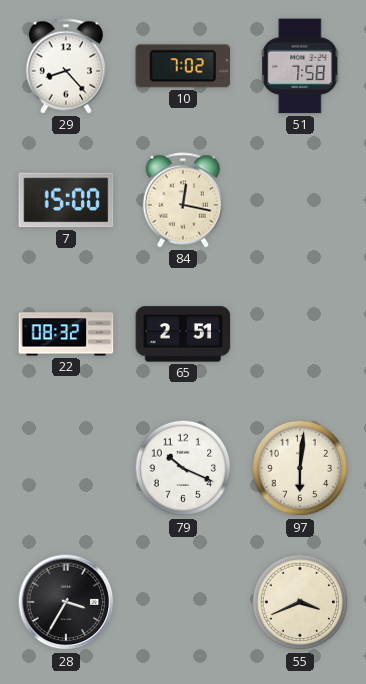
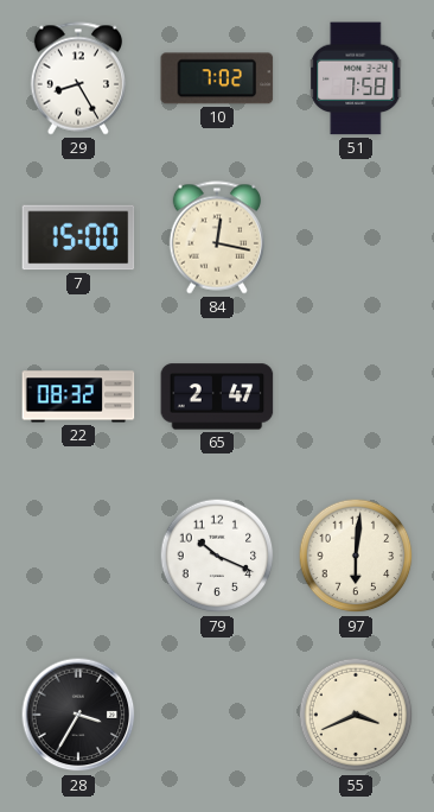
29: 8:23 -> 8:25 (77, 78)
65: 2:51 -> 2:47 (217, 397)
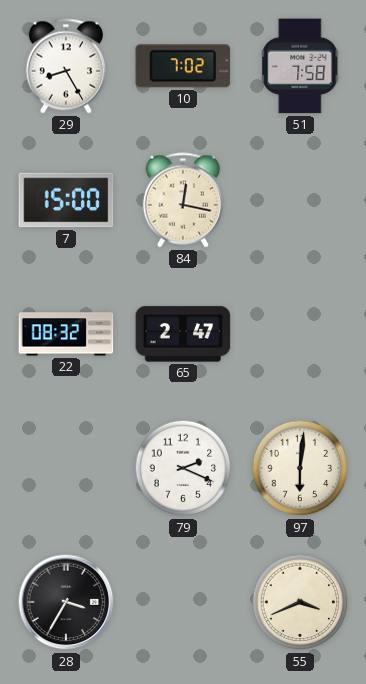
79: 10:19 -> 2:19 (183, 468)
